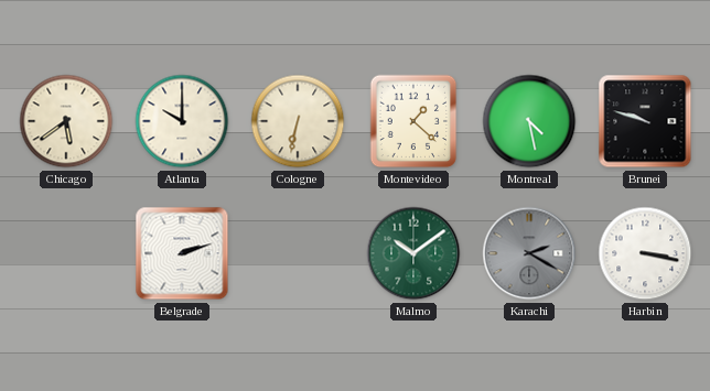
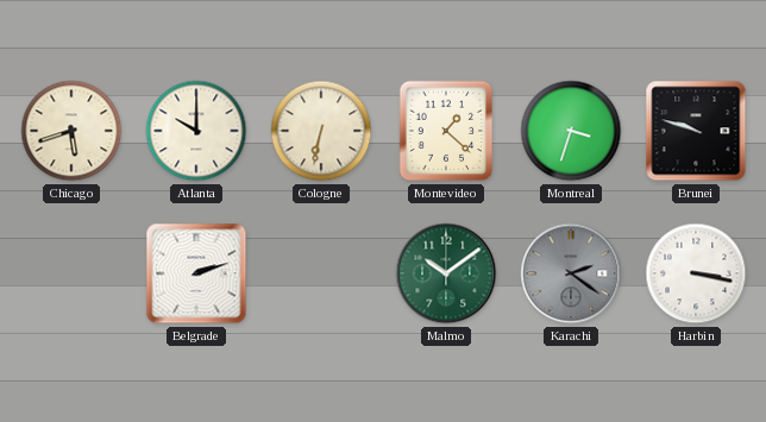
Chicago: 5:39 -> 5:42 (71, 131)
Montreal: 4:28 -> 3:33 (571, 131)
Karachi: 2:20 -> 2:21 (571, 273)
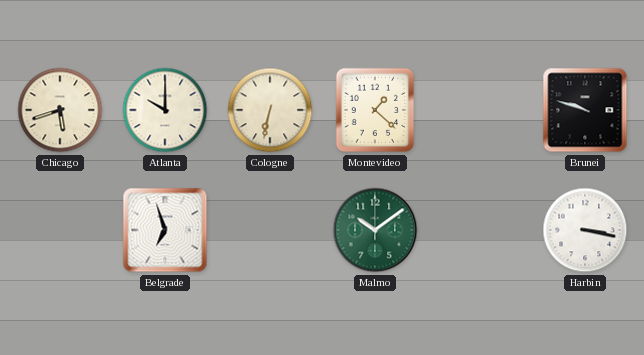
Montreal: 3:33 -> none (571, 131)
Belgrade: 2:12 -> 6:57 (165, 230)
Karachi: 2:21 -> none (571, 273)
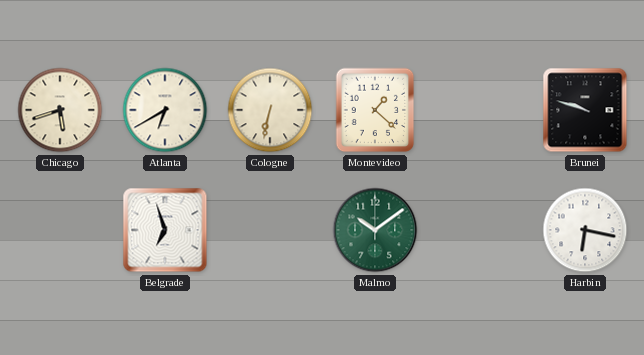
Atlanta: 10:00 -> 6:40 (165, 110)
Harbin: 3:17 -> 6:17 (585, 230)
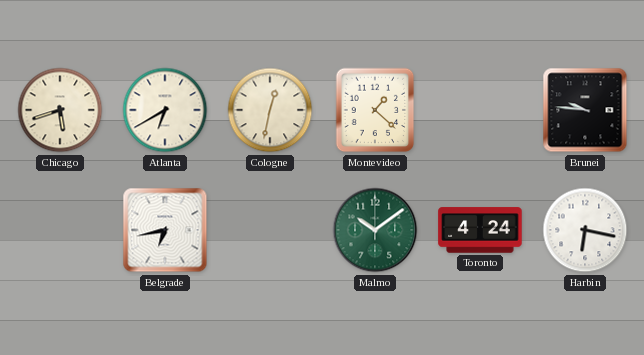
Cologne: 6:32 -> 12:32 (270, 110)
Brunei: 9:48 -> 9:46 (585, 110)
Belgrade: 6:57 -> 6:43 (165, 230)
Toronto: none -> 4:24 (480, 230)
